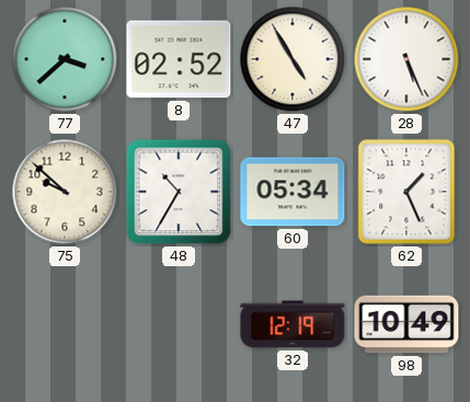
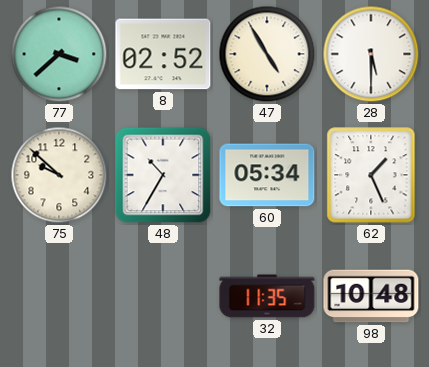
28: 5:26 -> 5:30 (371, 54)
32: 12:19 -> 11:35 (267, 296)
98: 10:49 -> 10:48 (371, 296)
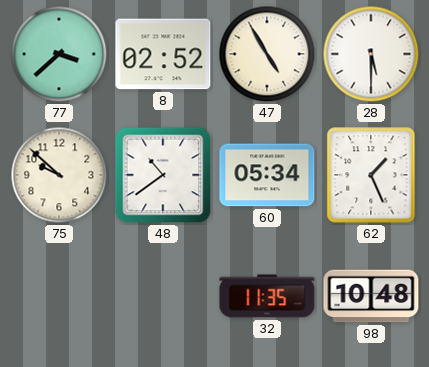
48: 10:35 -> 10:39 (163, 175)
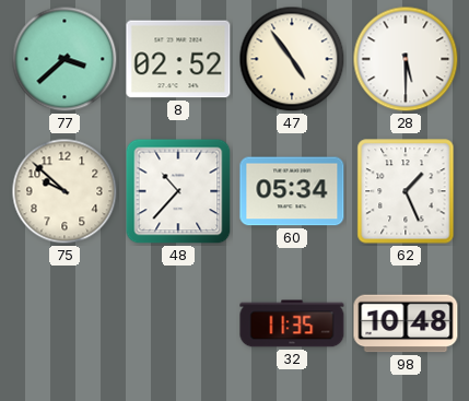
47: 4:55 -> 4:54 (292, 59)
48: 10:39 -> 10:37 (178, 191)
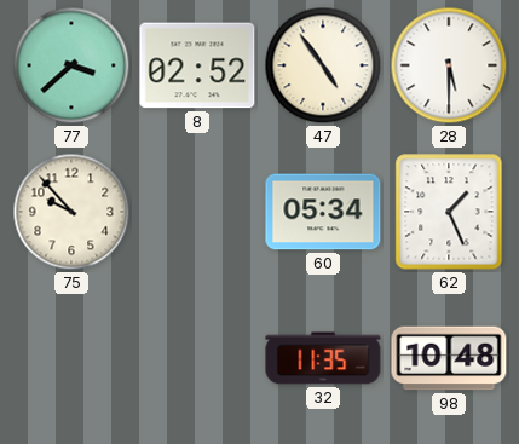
75: 9:52 -> 9:53 (71, 212)
48: 10:37 -> none (178, 191)
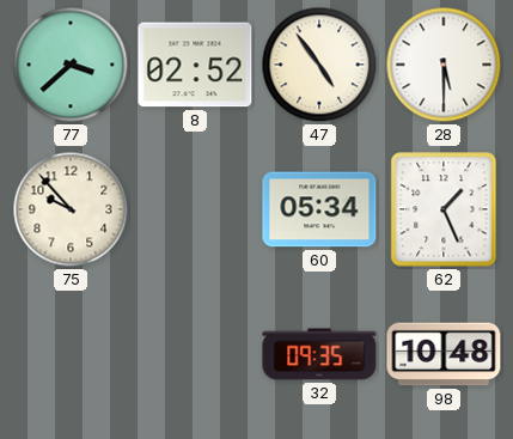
32: 11:35 -> 09:35 (319, 354)
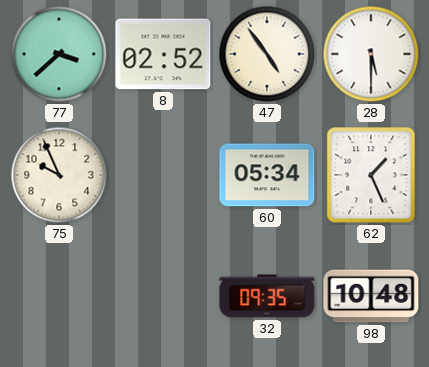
75: 9:53 -> 9:56 (59, 175)
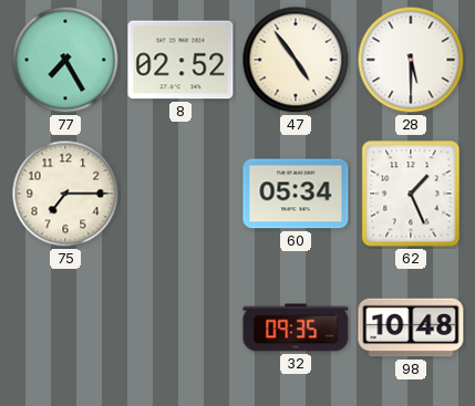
77: 3:38 -> 7:25 (65, 60)
75: 9:56 -> 7:15 (65, 194)
